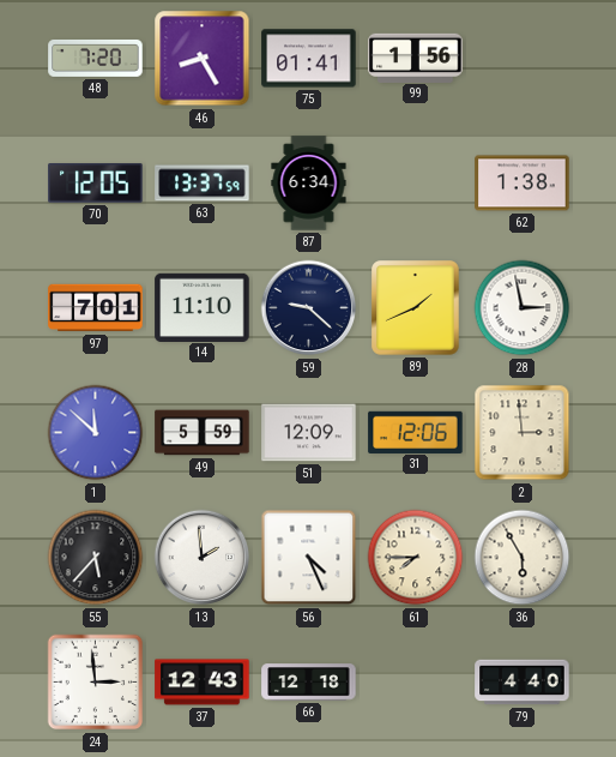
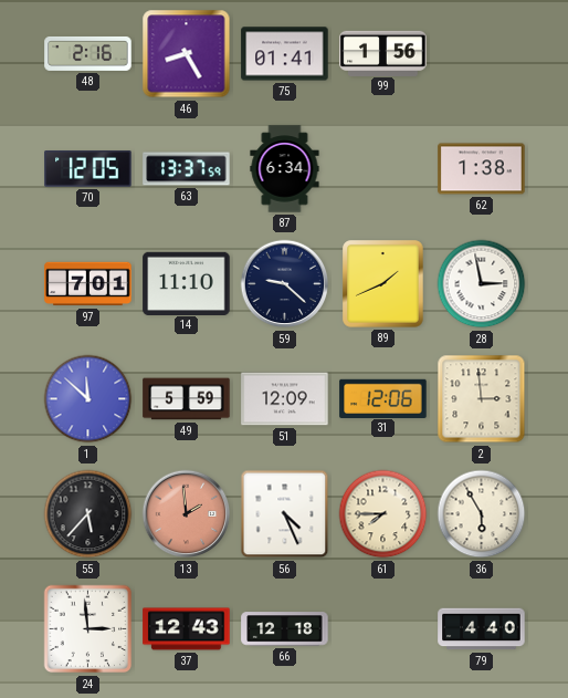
48: 7:20 -> 2:16 (88, 53)
13 dial: white -> salmon (187, 514)
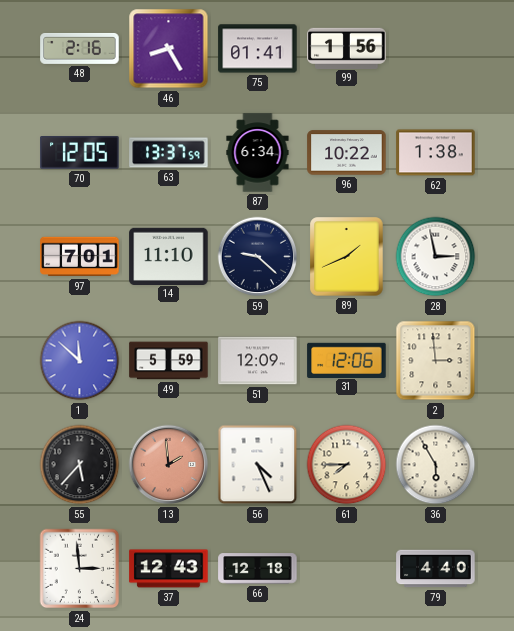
96: none -> 10:22 (347, 153)
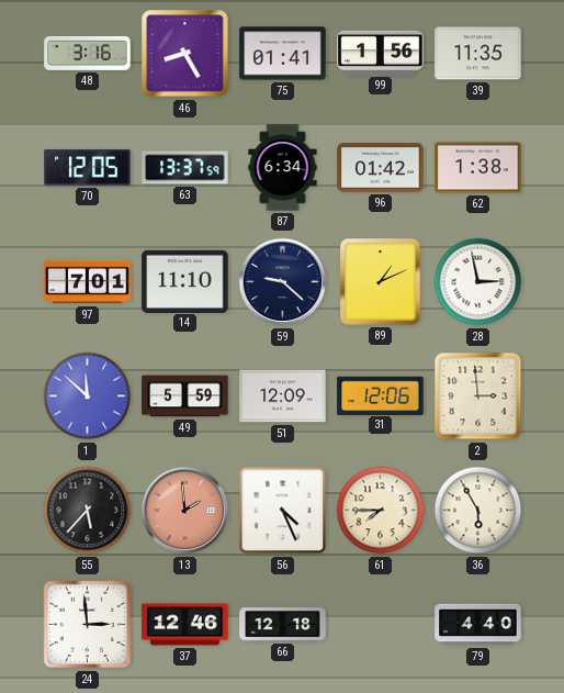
48: 2:16 -> 3:16 (88, 53)
39: none -> 11:35 (478, 54)
96: 10:22 -> 01:42 (381, 168)
89: 1:41 -> 1:11 (381, 282)
37: 12:43 -> 12:46 (185, 625)
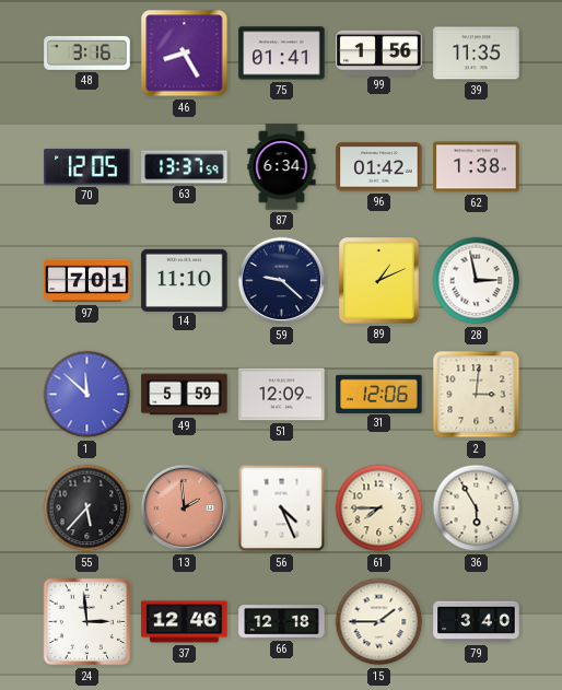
2: 2:59 -> 3:01 (477, 395)
15: none -> 1:45 (379, 622)
79: 4:40 -> 3:40 (477, 622)
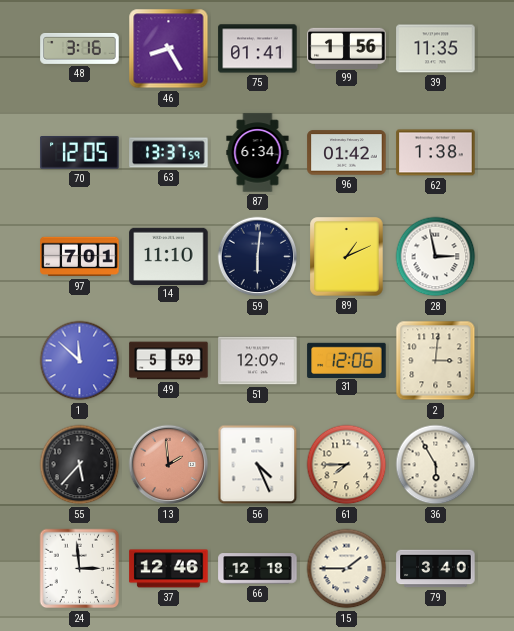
59: 9:22 -> 6:01 (258, 257)
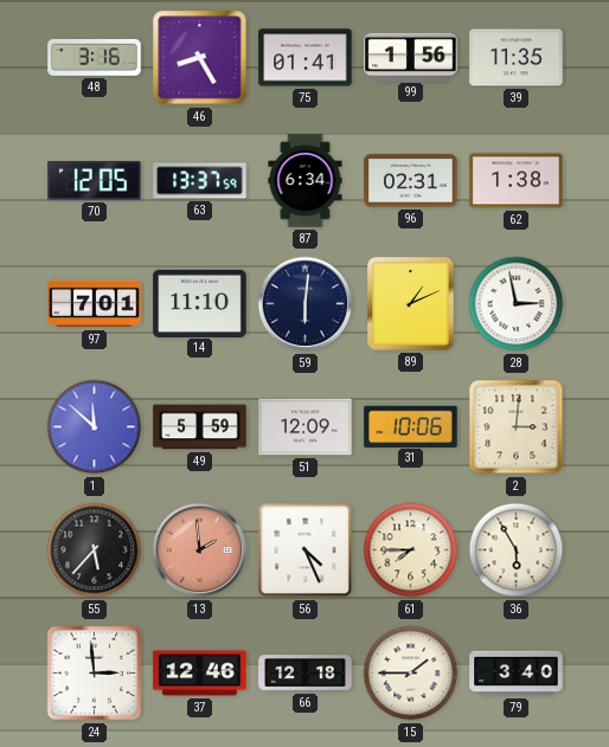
96: 01:42 -> 02:31 (411, 181)
31: 12:06 -> 10:06 (411, 426)
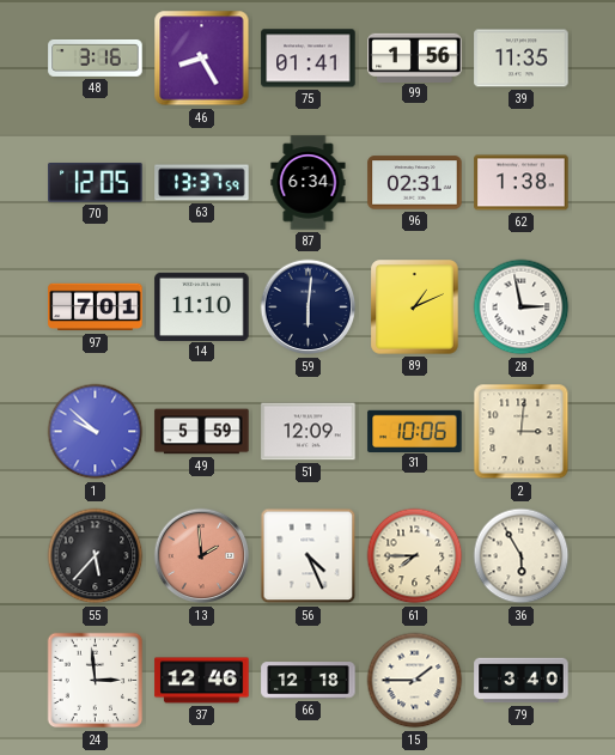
1: 11:52 -> 9:52 (96, 432)
